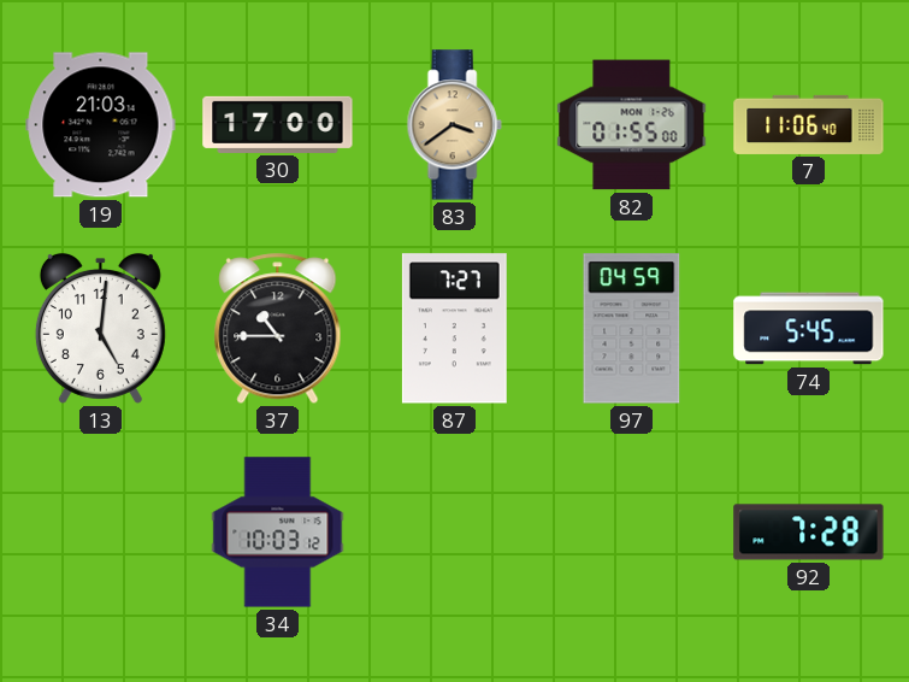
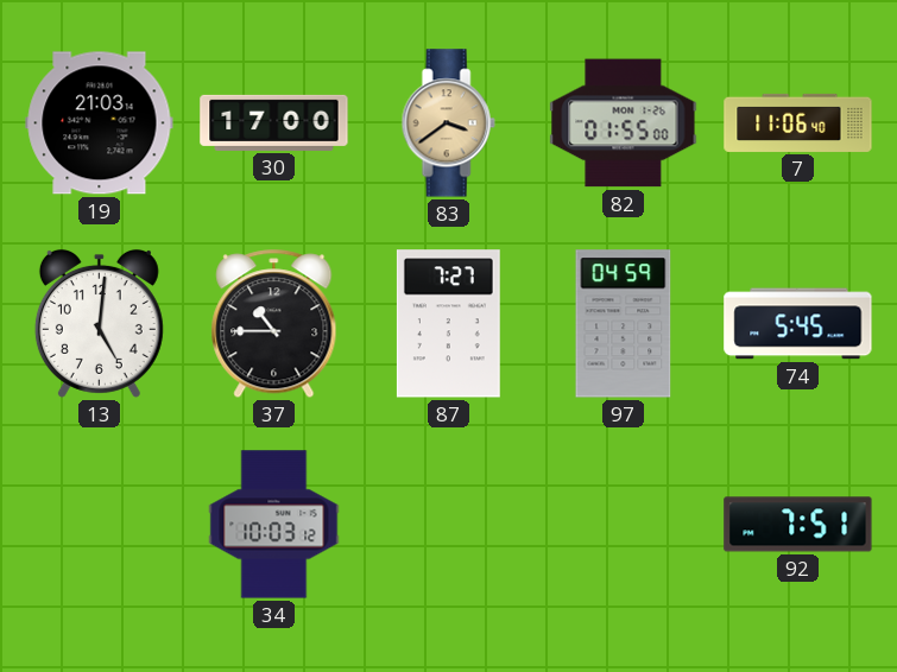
92: 7:28 -> 7:51 (798, 525)
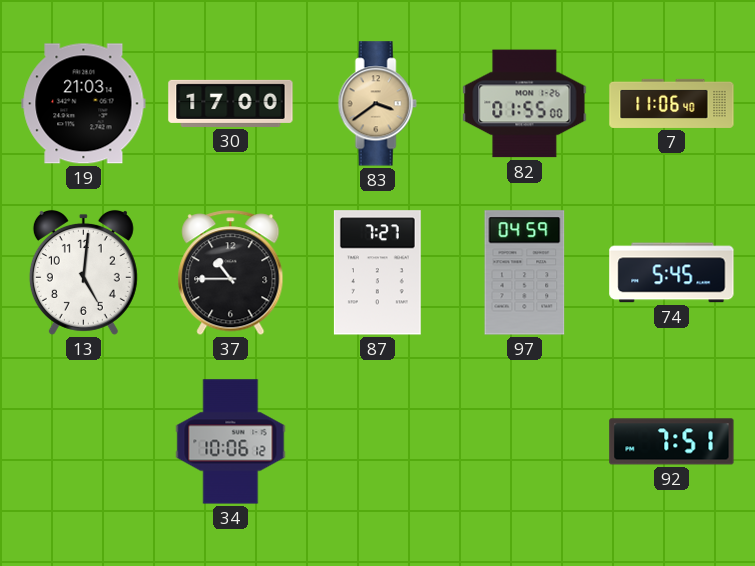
34: 10:03 -> 10:06 (231, 442)
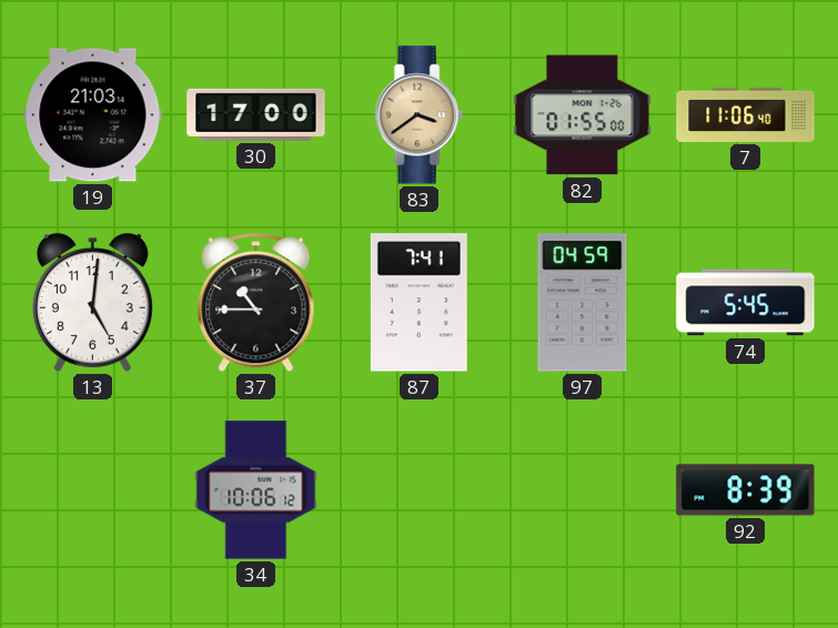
87: 7:27 -> 7:41 (418, 303)
92: 7:51 -> 8:39 (746, 490)
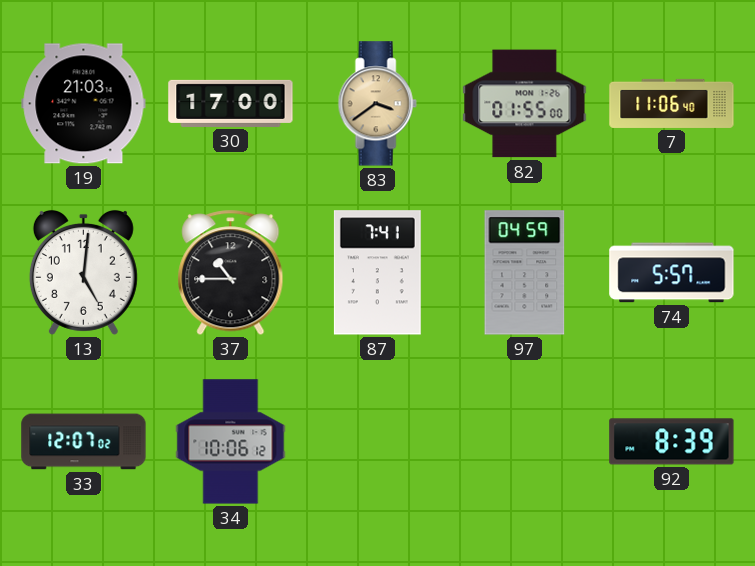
74: 5:45 -> 5:57 (672, 273)
33: none -> 12:07 (84, 442)
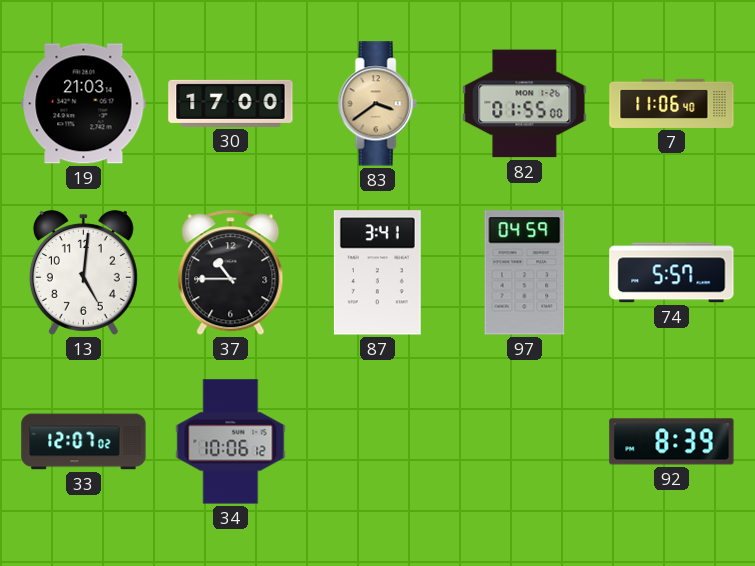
87: 7:41 -> 3:41 (377, 273)
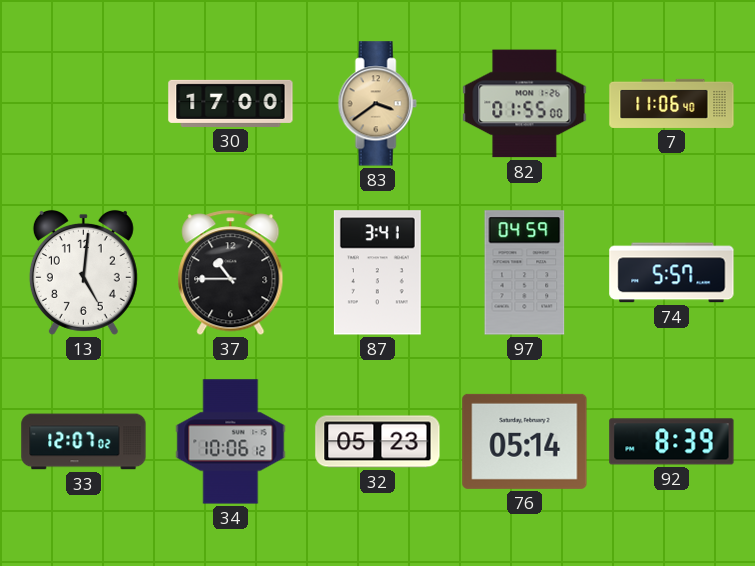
19: 21:03 -> none (84, 104)
32: none -> 05:23 (378, 442)
76: none -> 05:14 (525, 441)
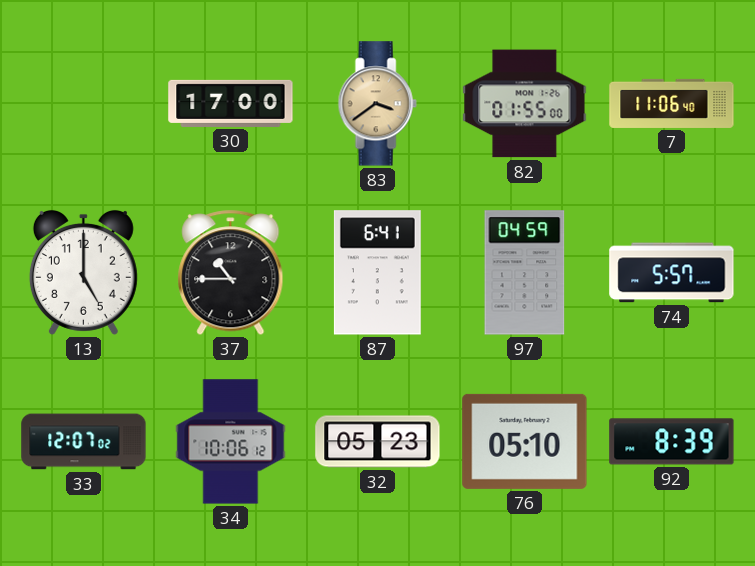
13: 5:01 -> 5:00 (83, 272)
87: 3:41 -> 6:41 (377, 273)
76: 05:14 -> 05:10 (525, 441)
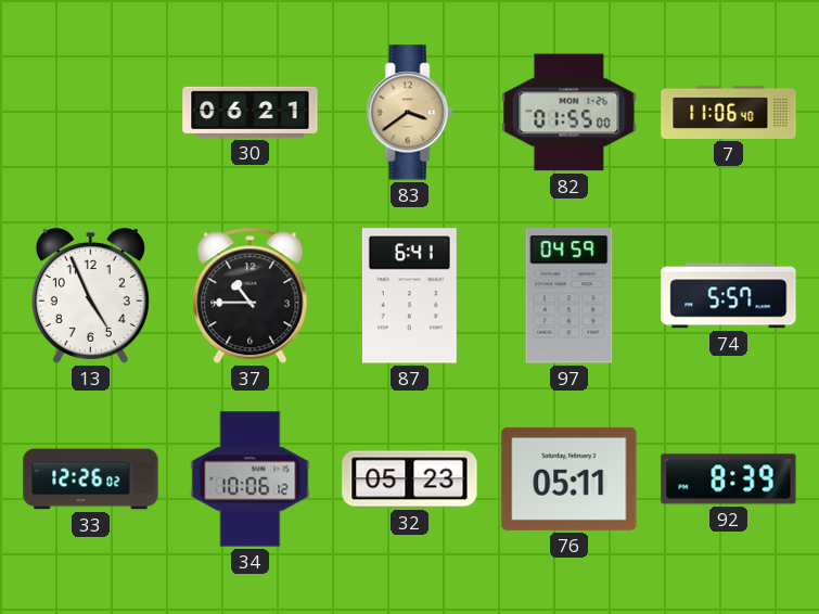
30: 17:00 -> 06:21 (251, 112)
13: 5:00 -> 4:56 (90, 295)
33: 12:07 -> 12:26 (91, 479)
76: 05:10 -> 05:11 (570, 478)
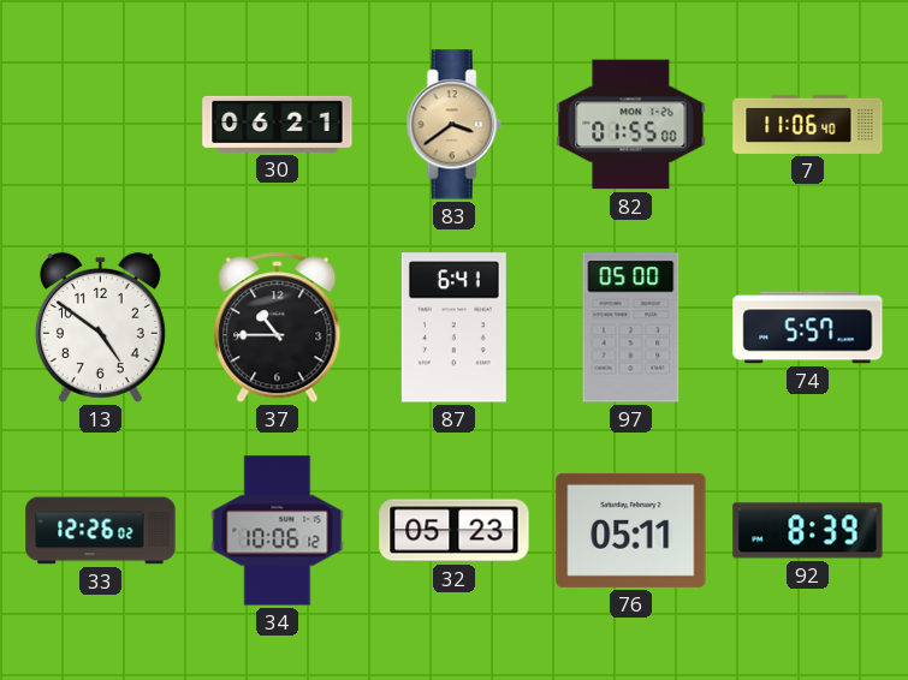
13: 4:56 -> 4:51 (100, 327)
97: 04:59 -> 05:00 (631, 328)
